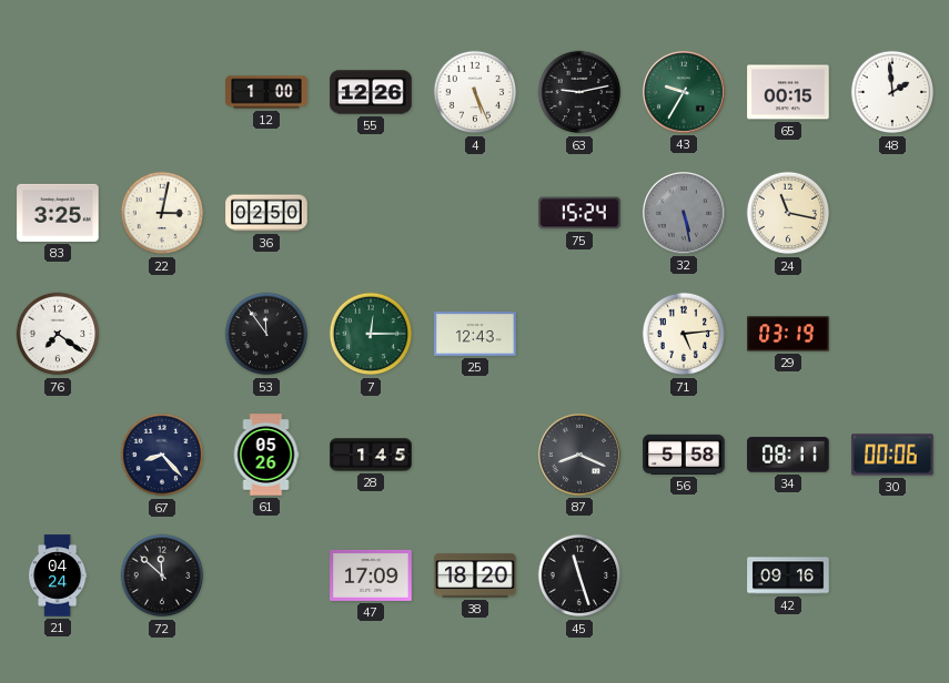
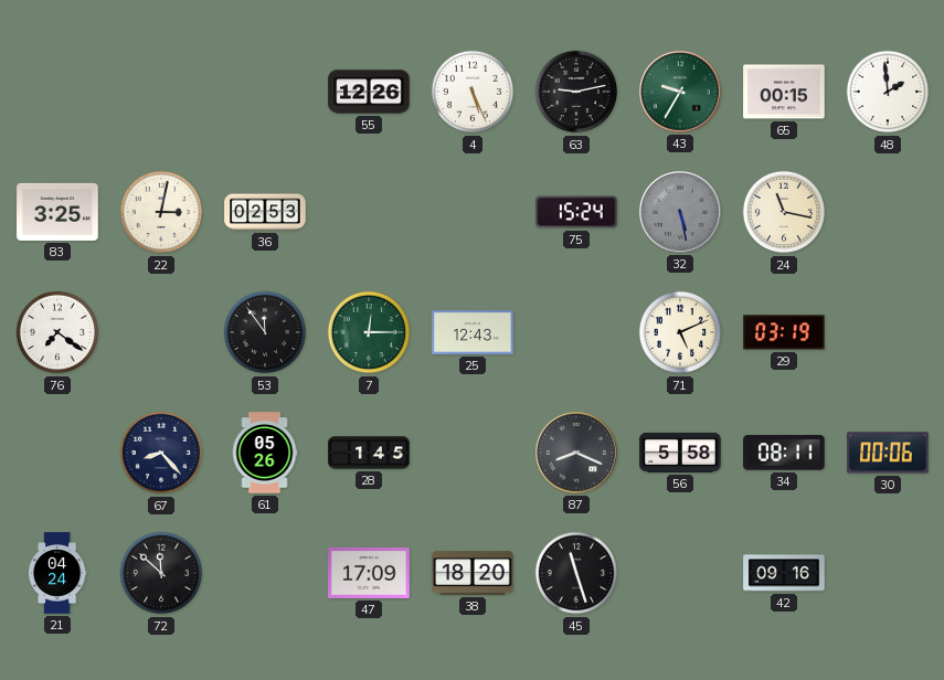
12: 1:00 -> none (266, 92)
36: 02:50 -> 02:53 (265, 212)
71: 5:14 -> 5:11 (680, 332)
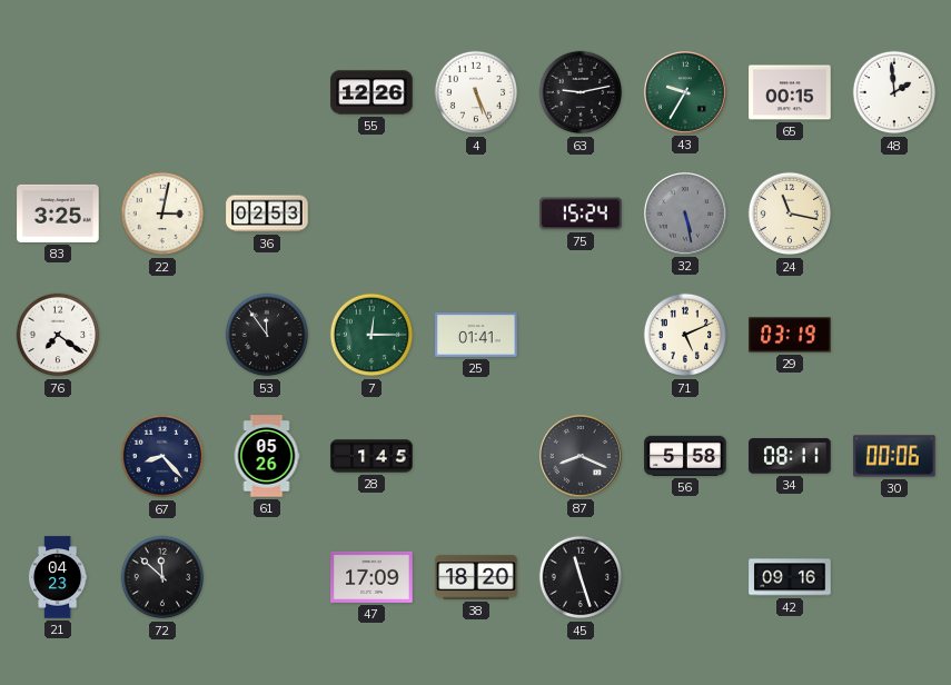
25: 12:43 -> 01:41 (476, 335)
21: 04:24 -> 04:23 (58, 577)
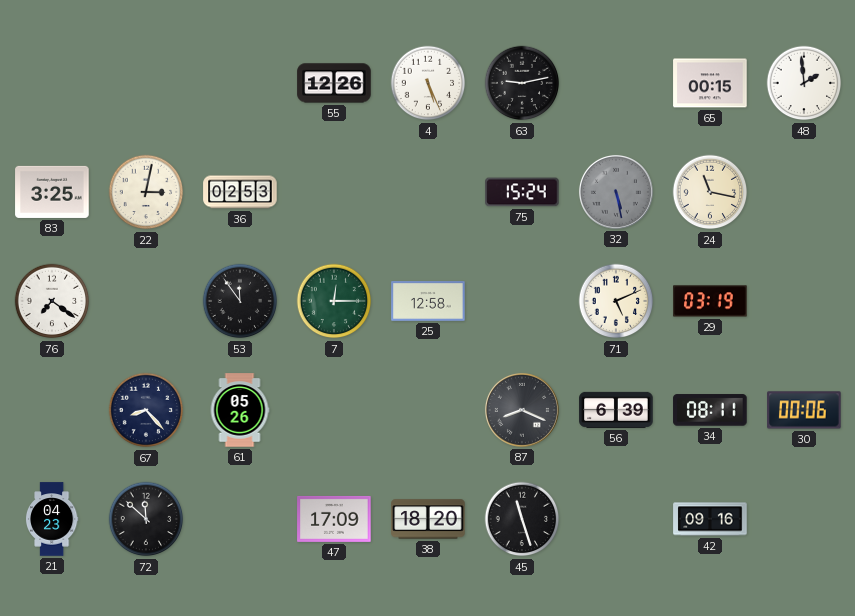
43: 9:35 -> none (685, 92)
25: 01:41 -> 12:58 (428, 301)
28: 1:45 -> none (372, 456)
56: 5:58 -> 6:39 (616, 410)
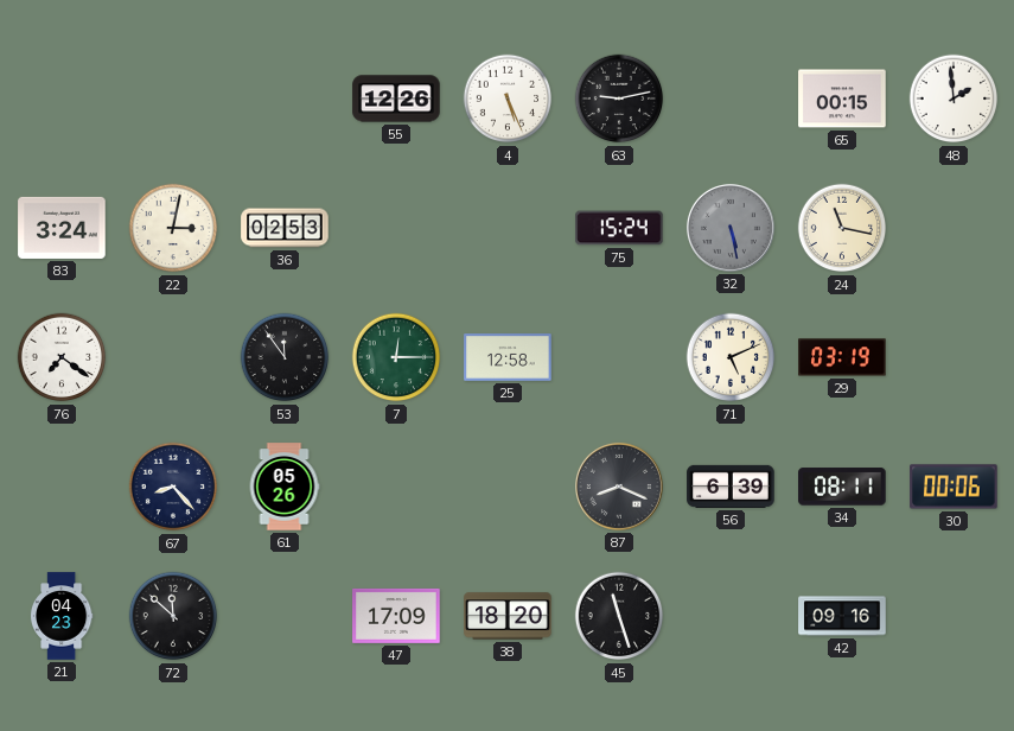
83: 3:25 -> 3:24 (62, 228)
